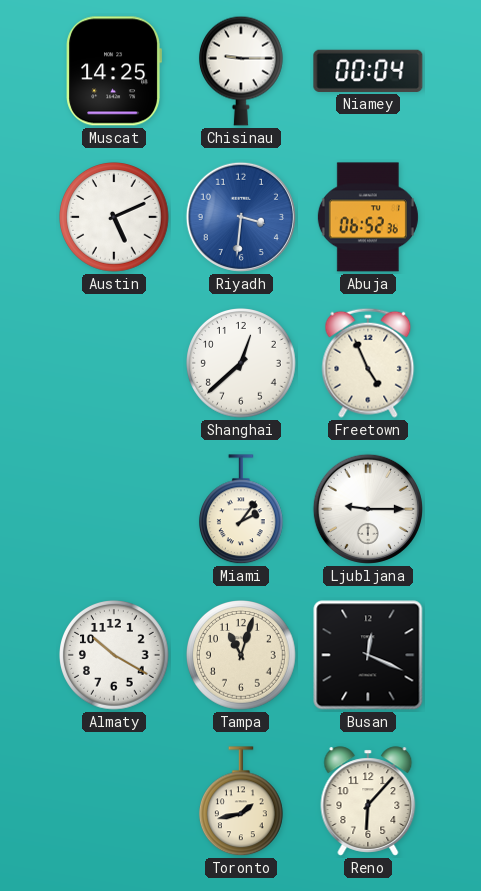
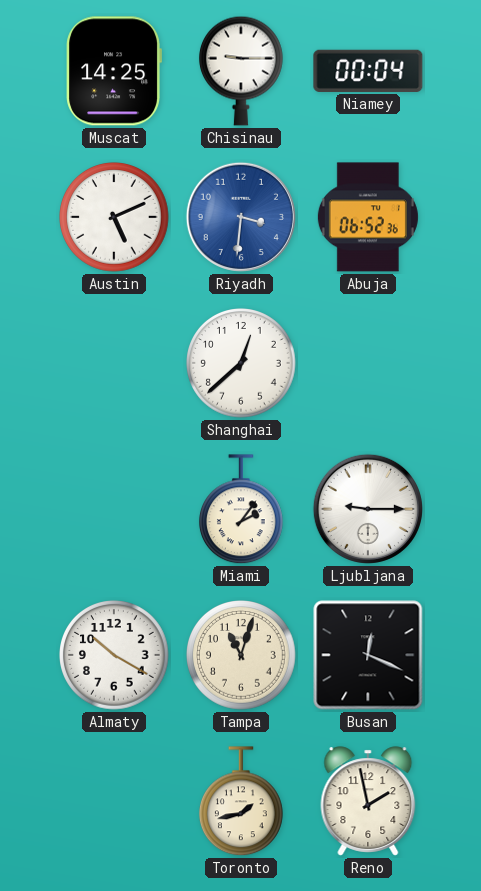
Freetown: 4:56 -> none (368, 363)
Reno: 6:07 -> 1:58 (368, 801)
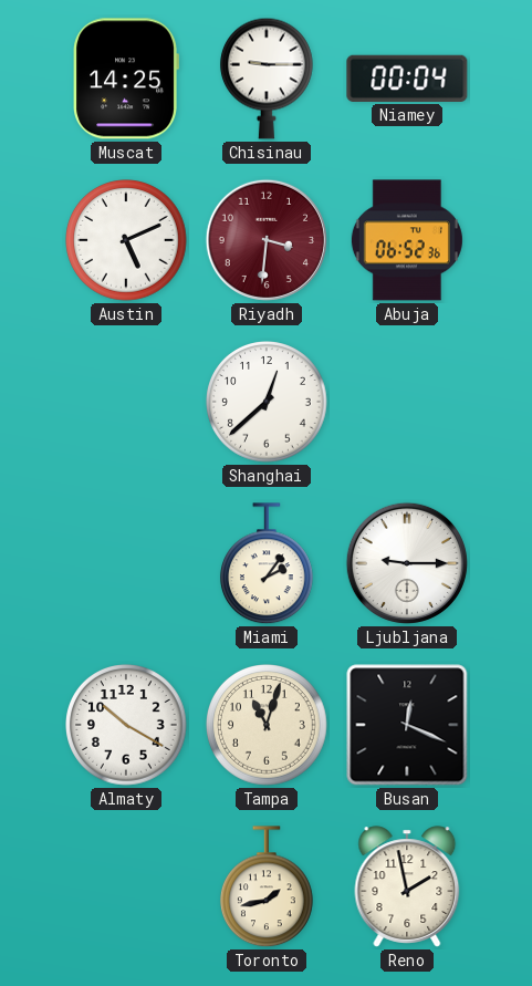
Riyadh dial: blue -> burgundy (267, 240)
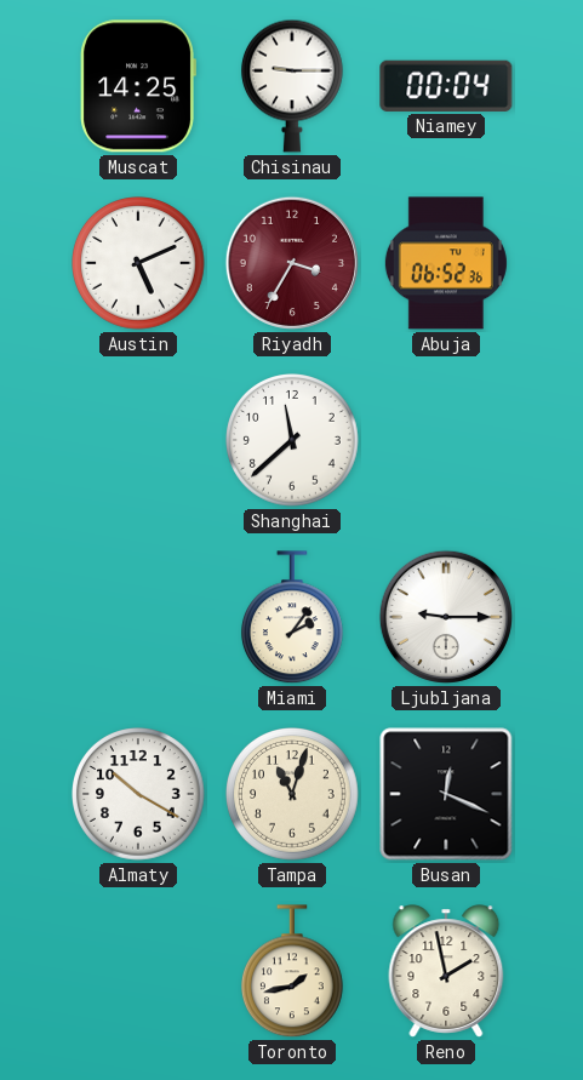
Riyadh: 3:31 -> 3:35 (292, 263)
Shanghai: 12:38 -> 11:38 (293, 441)
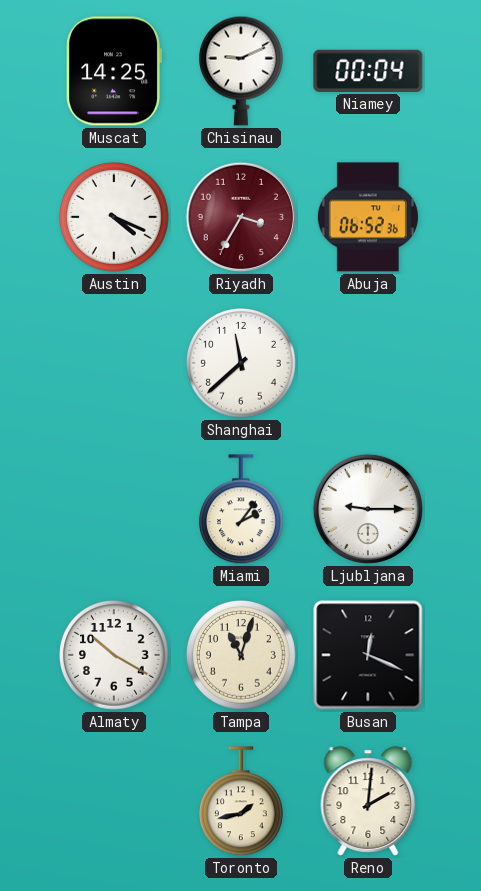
Chisinau: 9:15 -> 9:11 (241, 71)
Austin: 5:11 -> 4:19 (115, 218)
Reno: 1:58 -> 2:01 (368, 801)
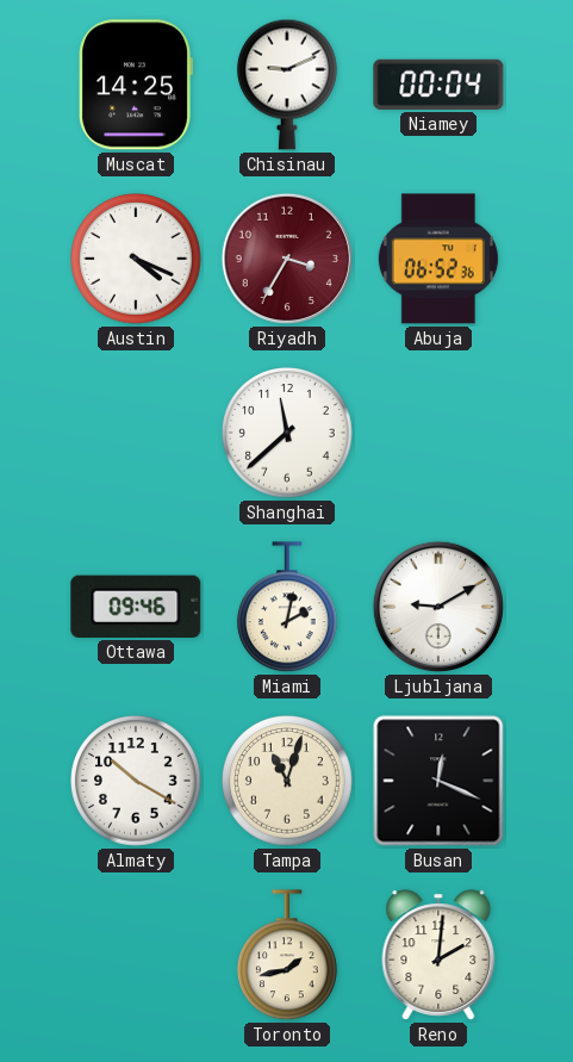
Ottawa: none -> 09:46 (136, 607)
Miami: 2:06 -> 2:02 (287, 608)
Ljubljana: 9:15 -> 9:10 (438, 607)
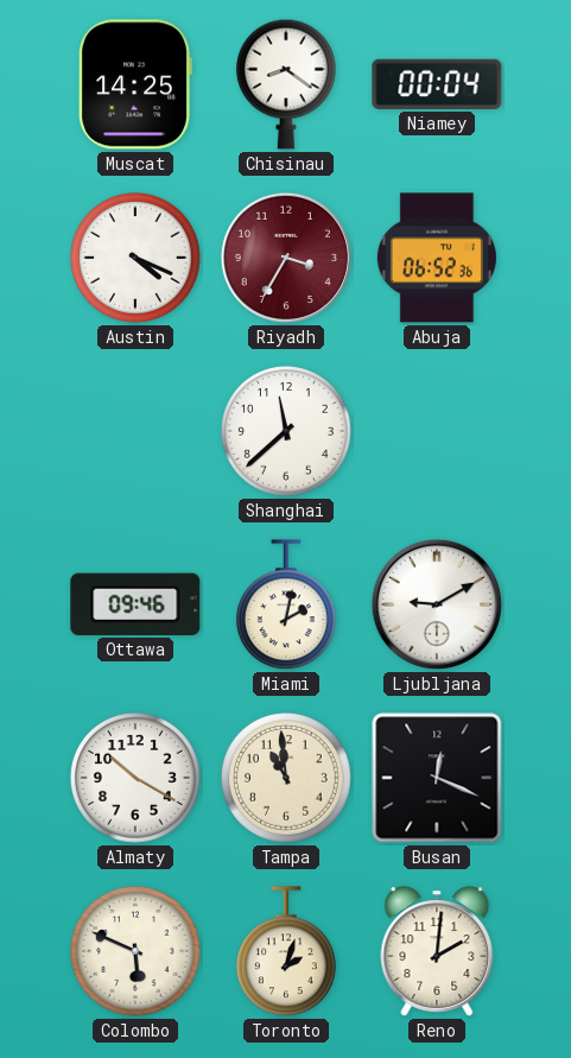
Chisinau: 9:11 -> 8:21 (286, 84)
Tampa: 11:03 -> 10:59 (287, 779)
Colombo: none -> 5:49 (137, 952)
Toronto: 1:43 -> 2:03 (286, 952)
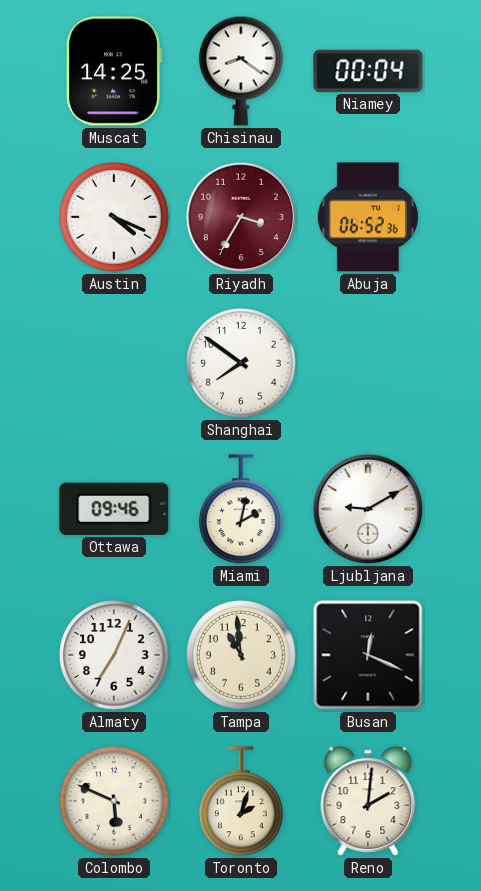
Shanghai: 11:38 -> 7:51 (242, 364)
Almaty: 10:20 -> 7:04 (115, 656)
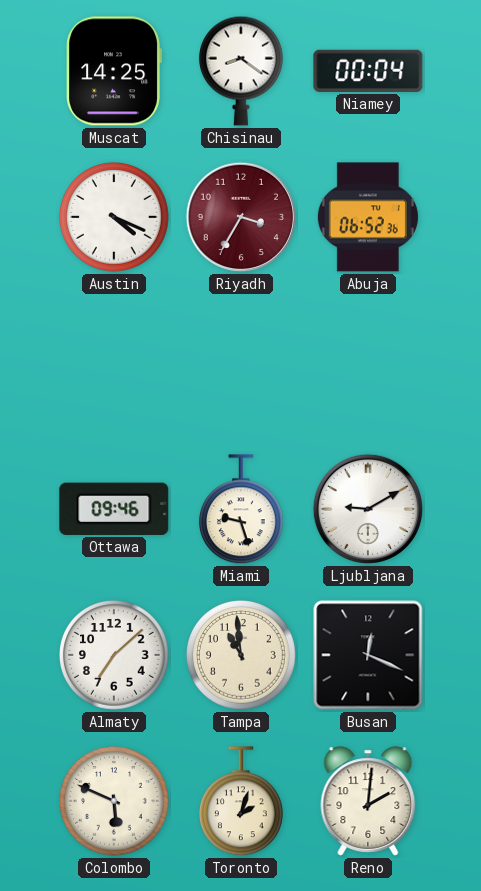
Shanghai: 7:51 -> none (242, 364)
Miami: 2:02 -> 9:27 (241, 510)
Almaty: 7:04 -> 7:08 (115, 656)
